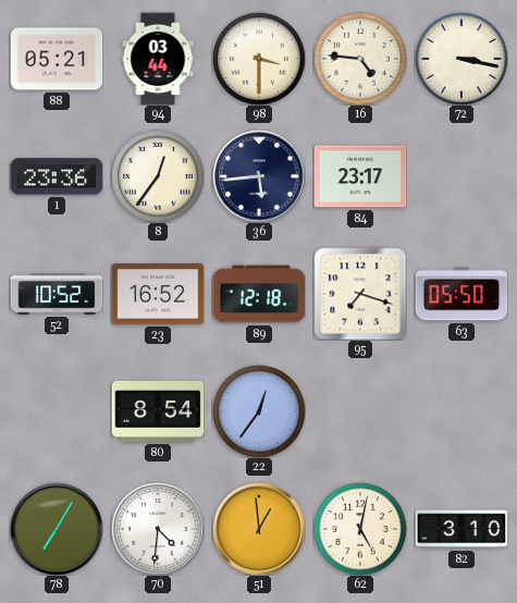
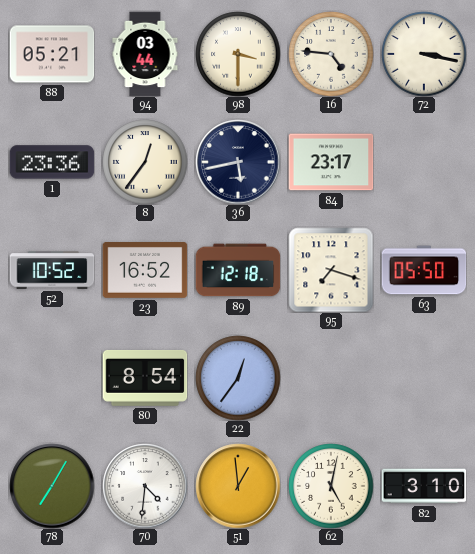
36: 5:44 -> 5:43 (238, 162)
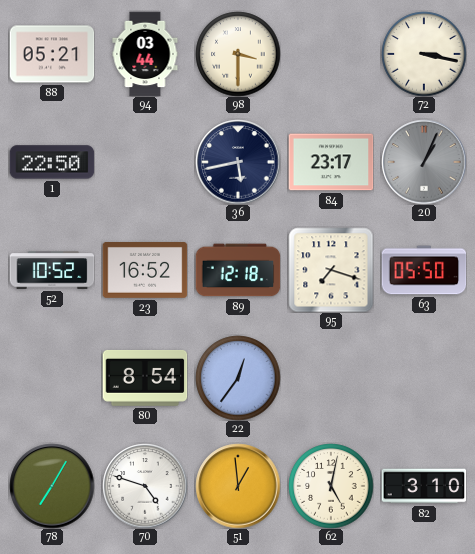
16: 4:46 -> none (331, 54)
1: 23:36 -> 22:50 (52, 162)
8: 12:36 -> none (145, 162)
20: none -> 1:04 (424, 162)
70: 4:31 -> 4:48 (145, 486)
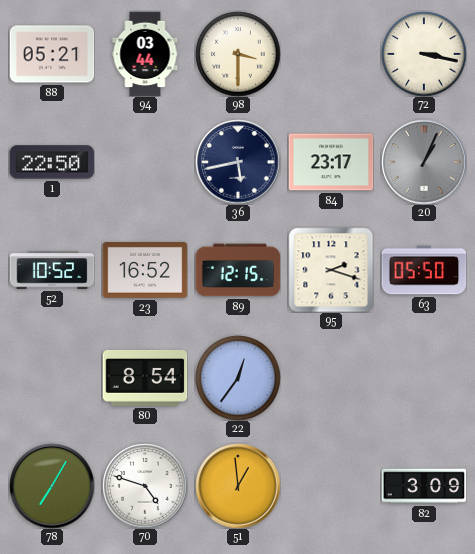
89: 12:18 -> 12:15 (238, 270)
95: 7:18 -> 2:18 (331, 270)
62: 5:02 -> none (331, 486)
82: 3:10 -> 3:09 (424, 486)
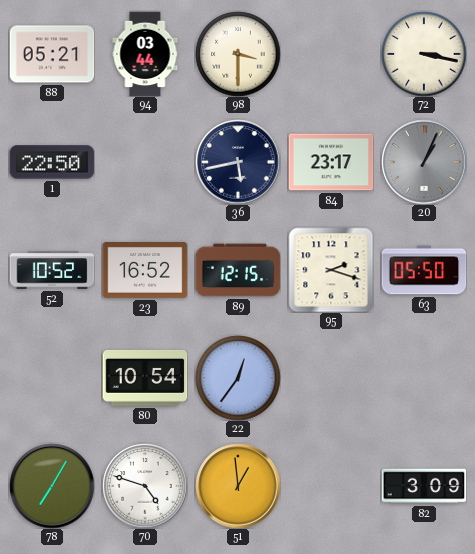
80: 8:54 -> 10:54 (145, 378)
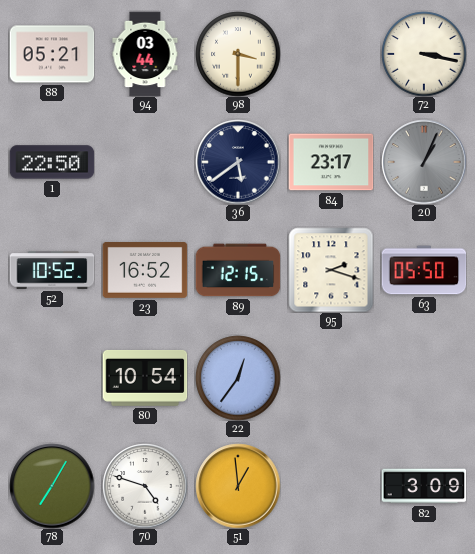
36: 5:43 -> 5:39 (238, 162)
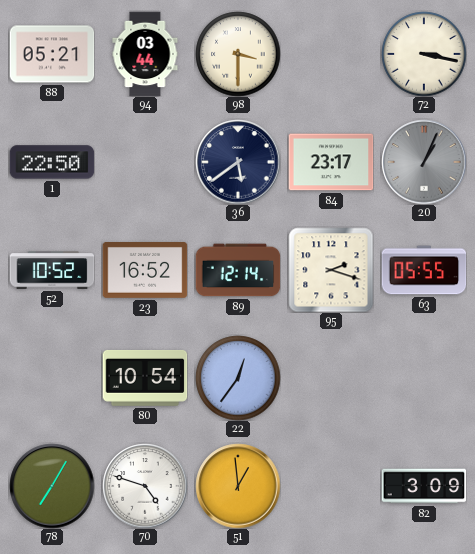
89: 12:15 -> 12:14 (238, 270)
63: 05:50 -> 05:55 (424, 270)
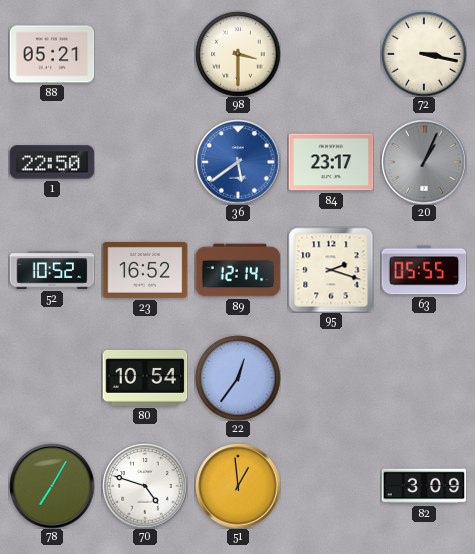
94: 03:44 -> none (145, 54)
36 dial: navy -> blue (238, 162)
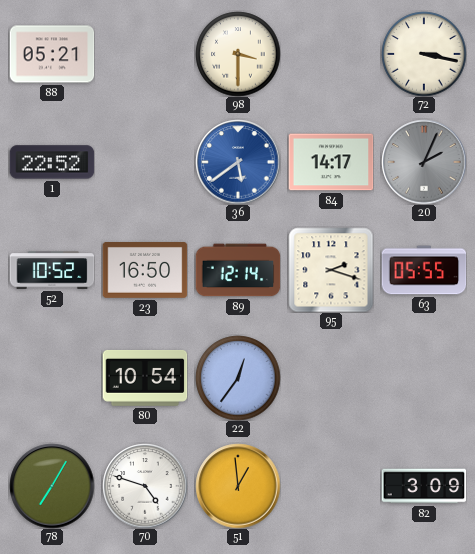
1: 22:50 -> 22:52 (52, 162)
84: 23:17 -> 14:17 (331, 162)
20: 1:04 -> 2:04 (424, 162)
23: 16:52 -> 16:50 (145, 271)
